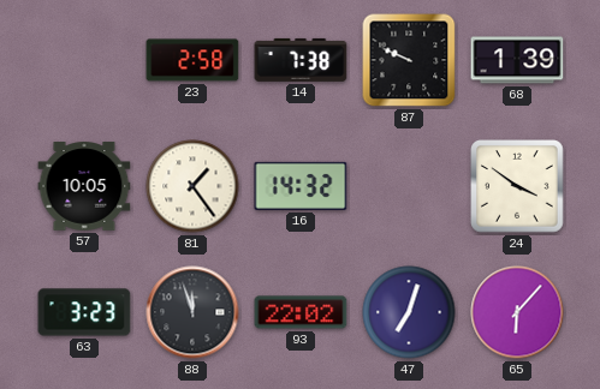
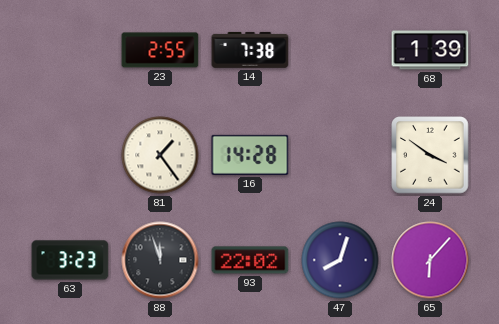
23: 2:58 -> 2:55 (160, 50)
87: 9:49 -> none (409, 60)
57: 10:05 -> none (84, 186)
16: 14:32 -> 14:28 (250, 155)
47: 7:03 -> 8:03 (340, 260)
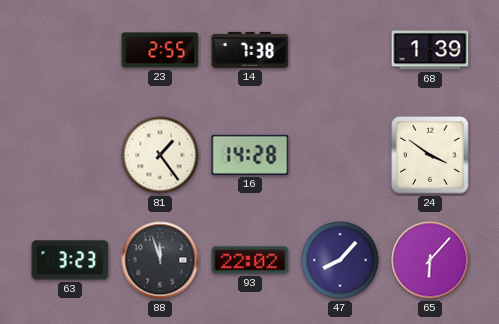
47: 8:03 -> 8:07 (340, 260)
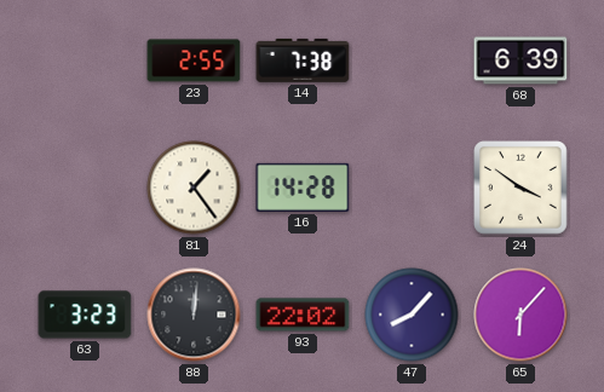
68: 1:39 -> 6:39 (520, 60)
88: 11:57 -> 12:01 (194, 315)
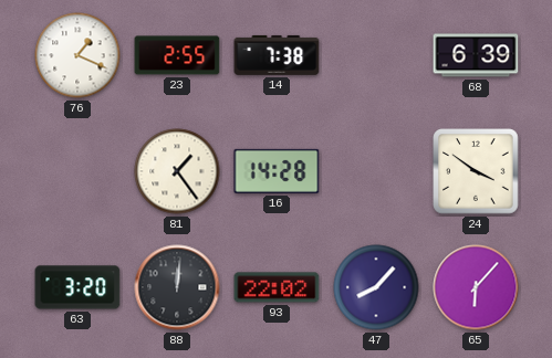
76: none -> 1:19 (77, 55)
63: 3:23 -> 3:20 (77, 287)
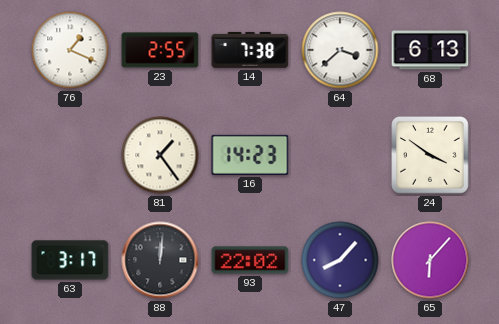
64: none -> 3:38 (340, 50)
68: 6:39 -> 6:13 (430, 50)
16: 14:28 -> 14:23 (250, 155)
63: 3:20 -> 3:17 (70, 260)
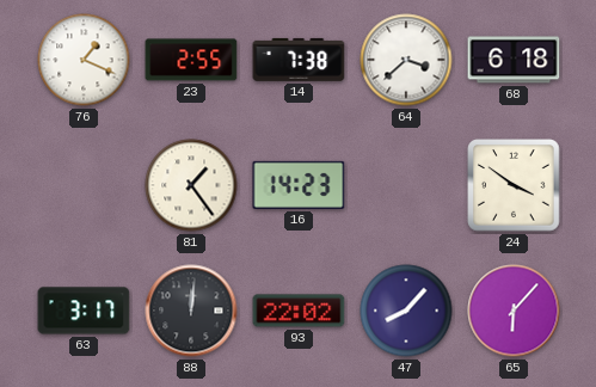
68: 6:13 -> 6:18 (514, 60)
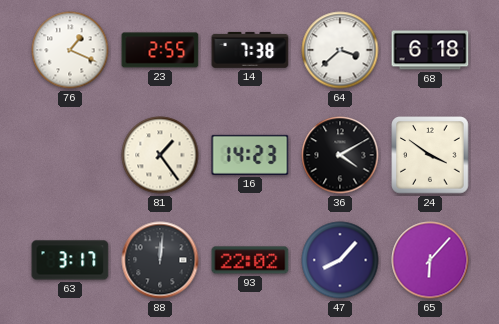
36: none -> 4:10 (340, 155)
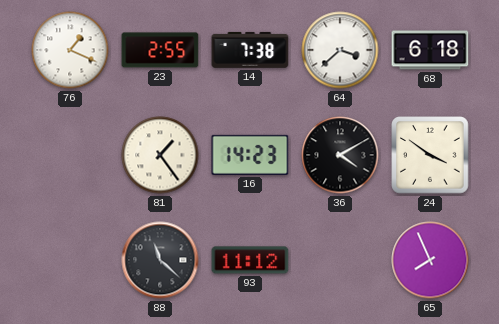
63: 3:17 -> none (70, 260)
88: 12:01 -> 11:22 (160, 260)
93: 22:02 -> 11:12 (250, 260)
47: 8:07 -> none (340, 260)
65: 6:07 -> 7:56 (430, 260)
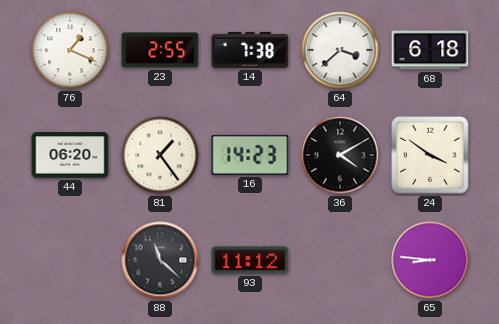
44: none -> 06:20 (70, 155)
65: 7:56 -> 8:46 (430, 260)
